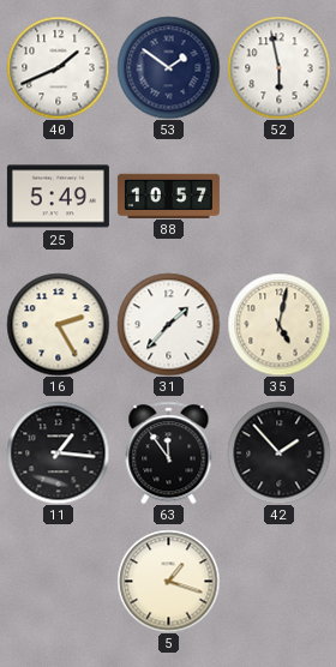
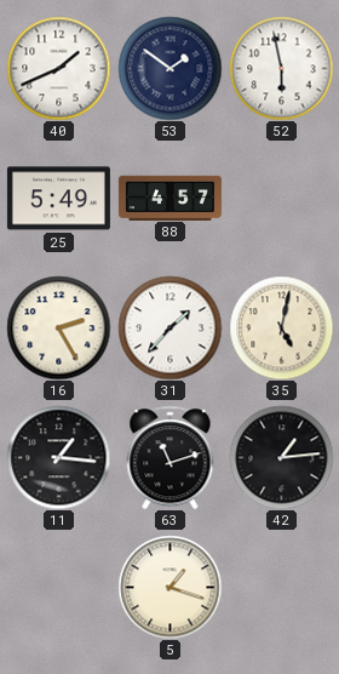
88: 10:57 -> 4:57 (169, 198)
63: 11:54 -> 11:12 (171, 457)
42: 1:53 -> 1:14 (281, 457)
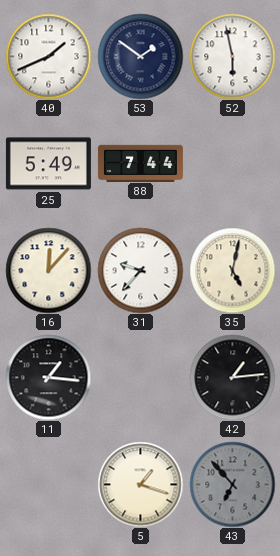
88: 4:57 -> 7:44 (140, 163)
16: 2:25 -> 12:07 (48, 270)
31: 1:37 -> 9:37 (140, 270)
63: 11:12 -> none (171, 457)
43: none -> 6:53 (232, 484)
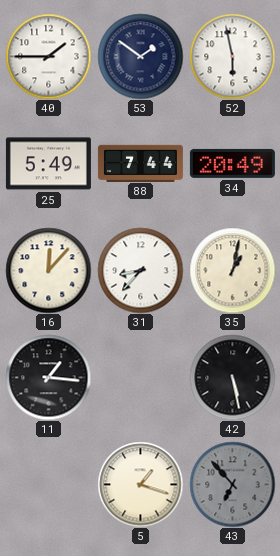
40: 1:41 -> 1:45 (48, 56)
34: none -> 20:49 (232, 163)
31: 9:37 -> 8:37 (140, 270)
35: 5:02 -> 1:02 (232, 270)
42: 1:14 -> 5:28 (232, 377)
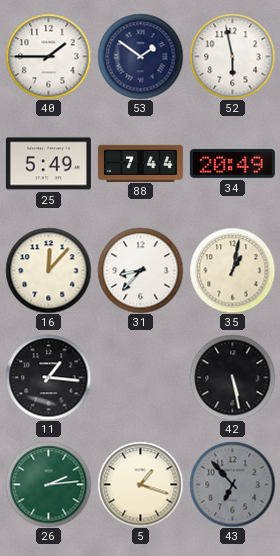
26: none -> 2:14 (48, 484)
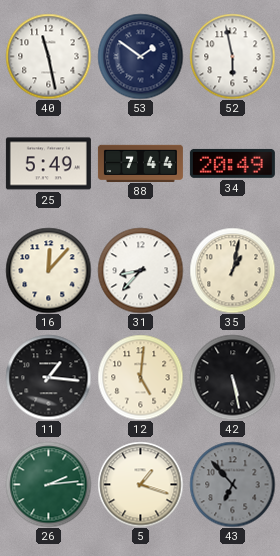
40: 1:45 -> 11:28 (48, 56)
12: none -> 5:01 (140, 377)
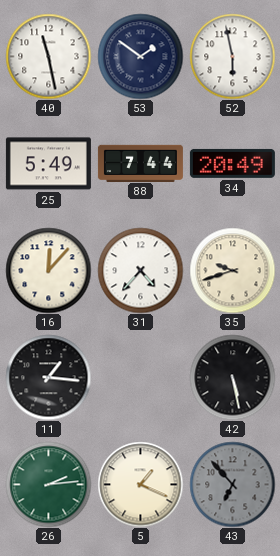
31: 8:37 -> 4:37 (140, 270)
35: 1:02 -> 9:42 (232, 270)
12: 5:01 -> none (140, 377)
5: 1:18 -> 1:19 (140, 484)
